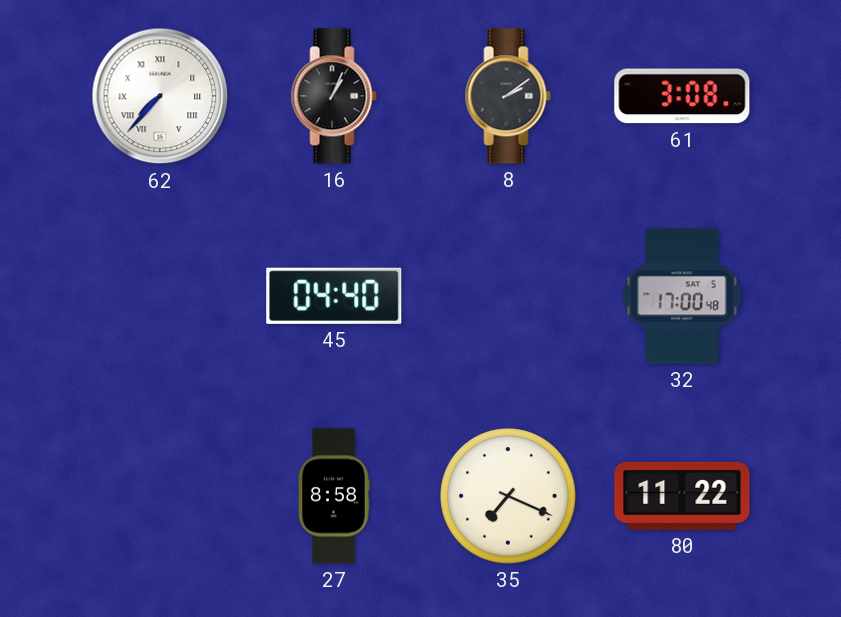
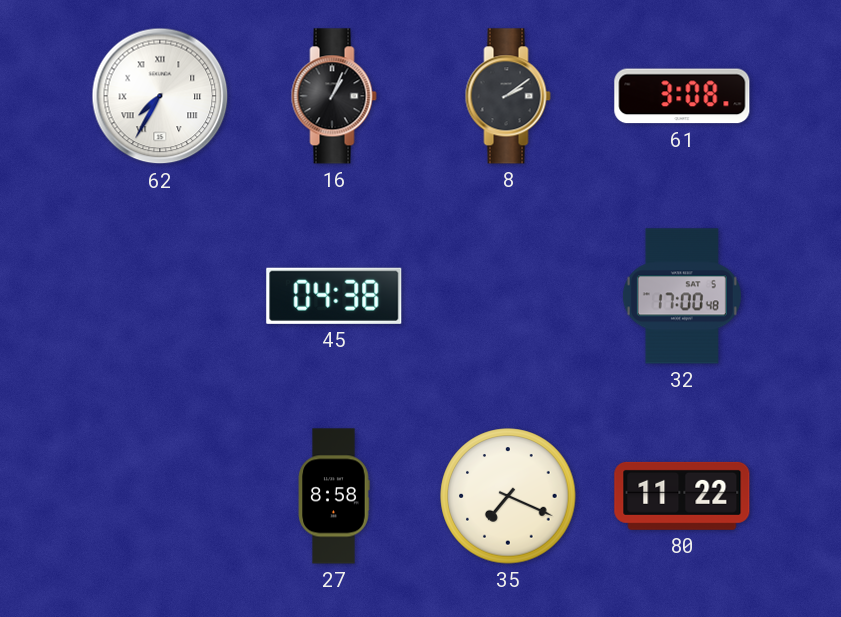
62: 7:37 -> 7:35 (160, 96)
45: 04:40 -> 04:38 (334, 296)
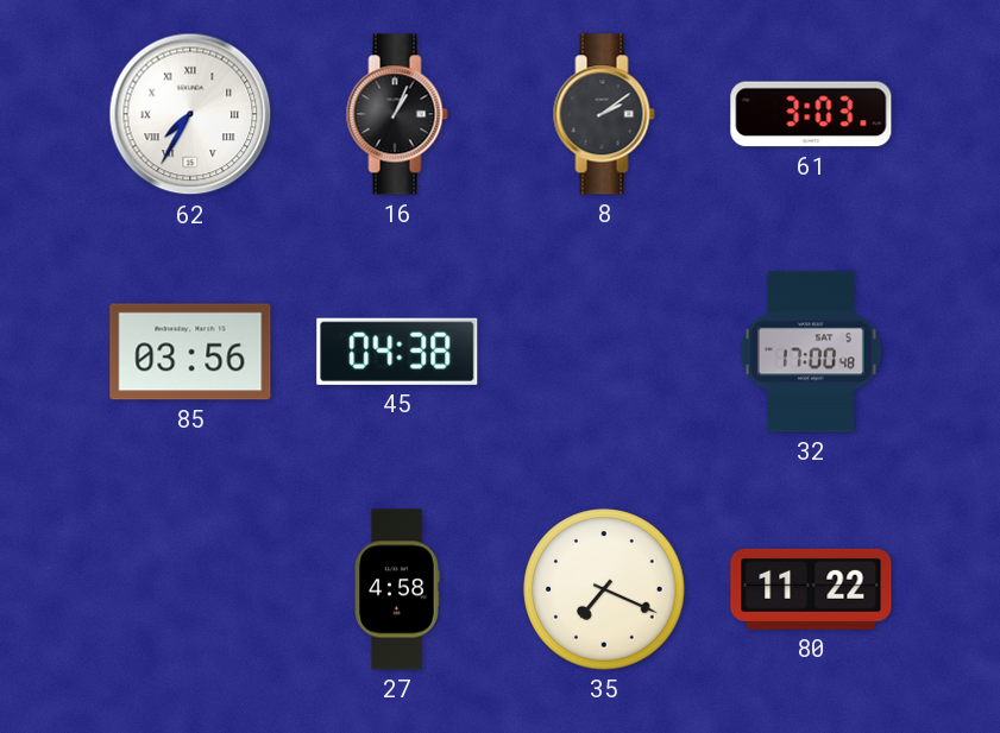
61: 3:08 -> 3:03 (811, 114)
85: none -> 03:56 (190, 352)
27: 8:58 -> 4:58 (397, 589)
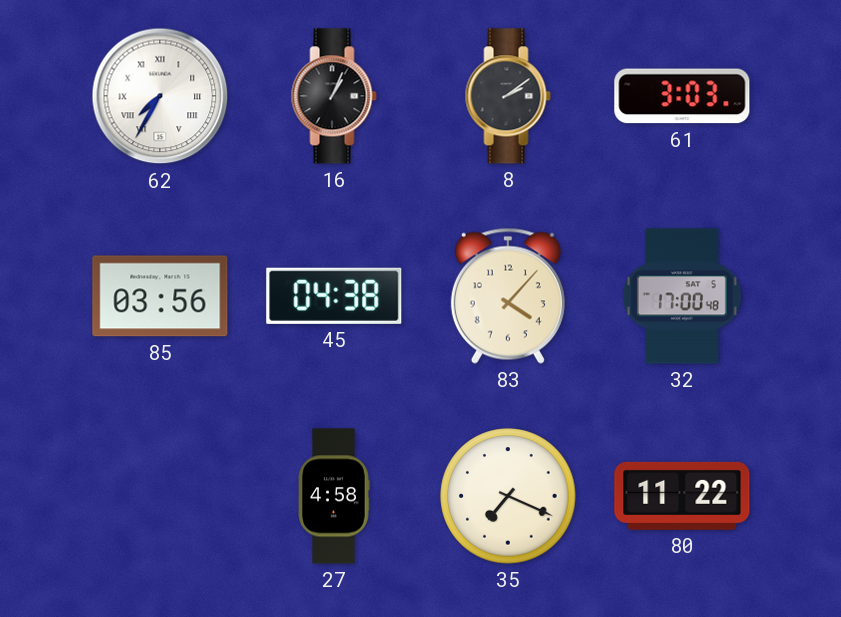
83: none -> 4:07 (508, 296)
